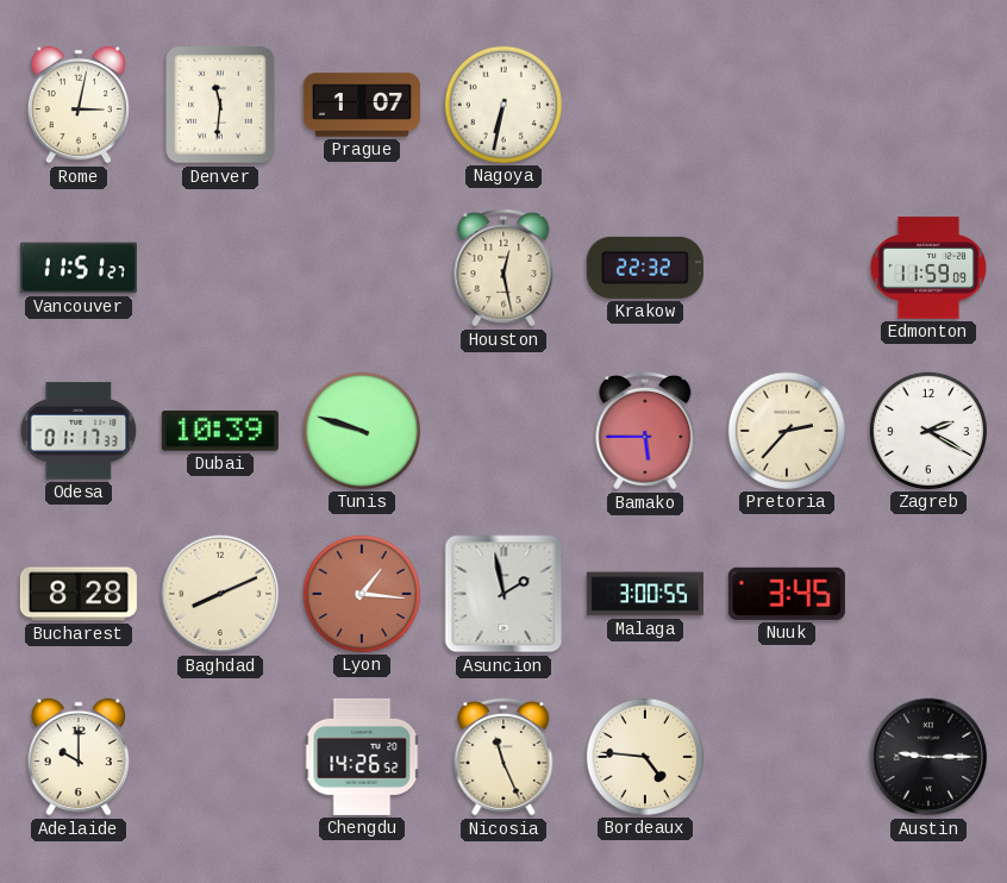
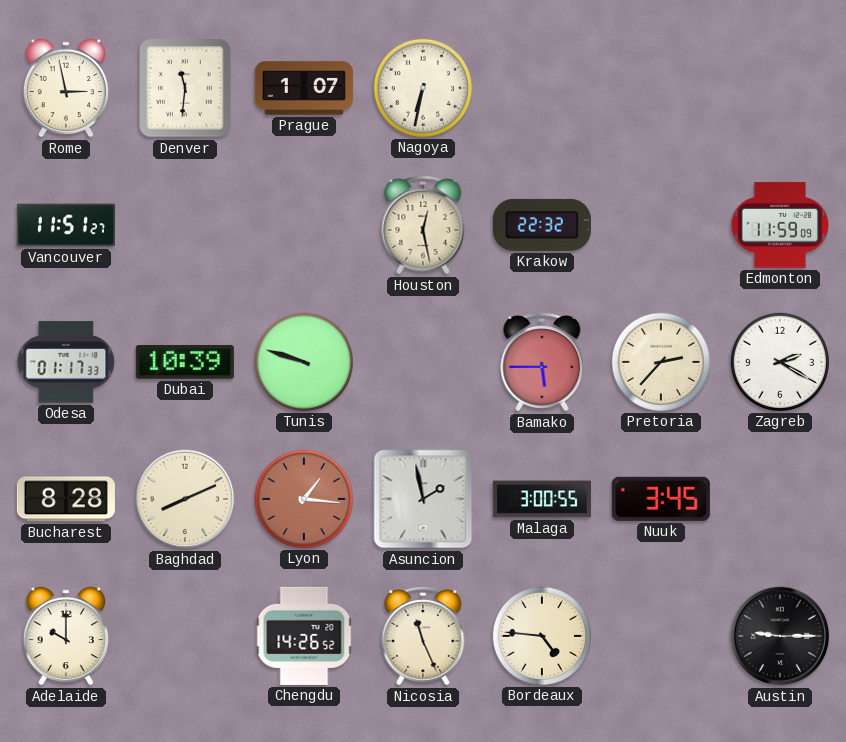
Rome: 3:02 -> 2:58 (65, 88)
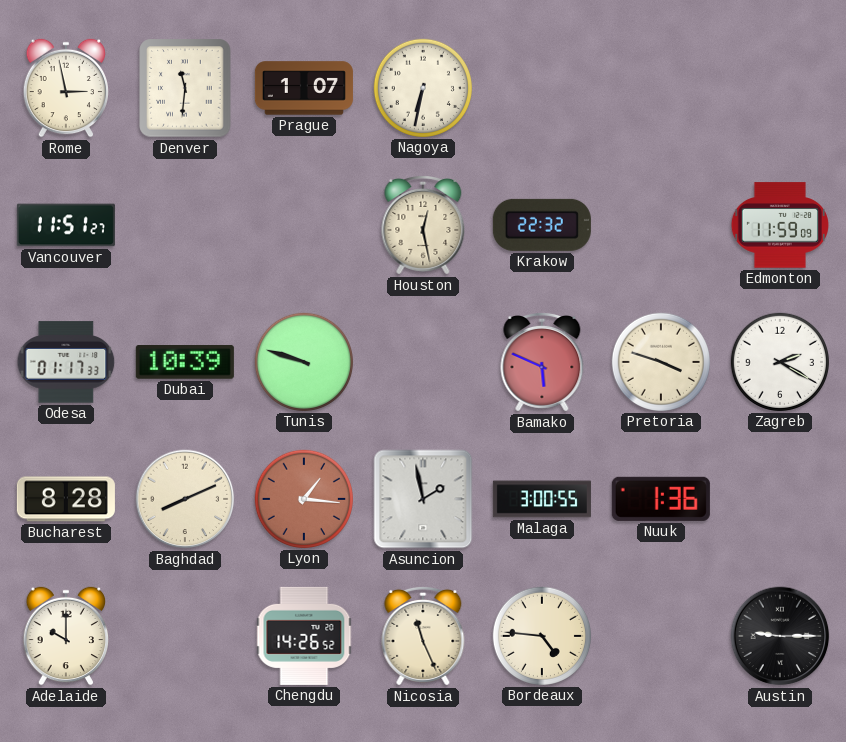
Bamako: 5:45 -> 5:49 (542, 362)
Pretoria: 2:37 -> 3:48 (661, 362)
Nuuk: 3:45 -> 1:36 (661, 499)
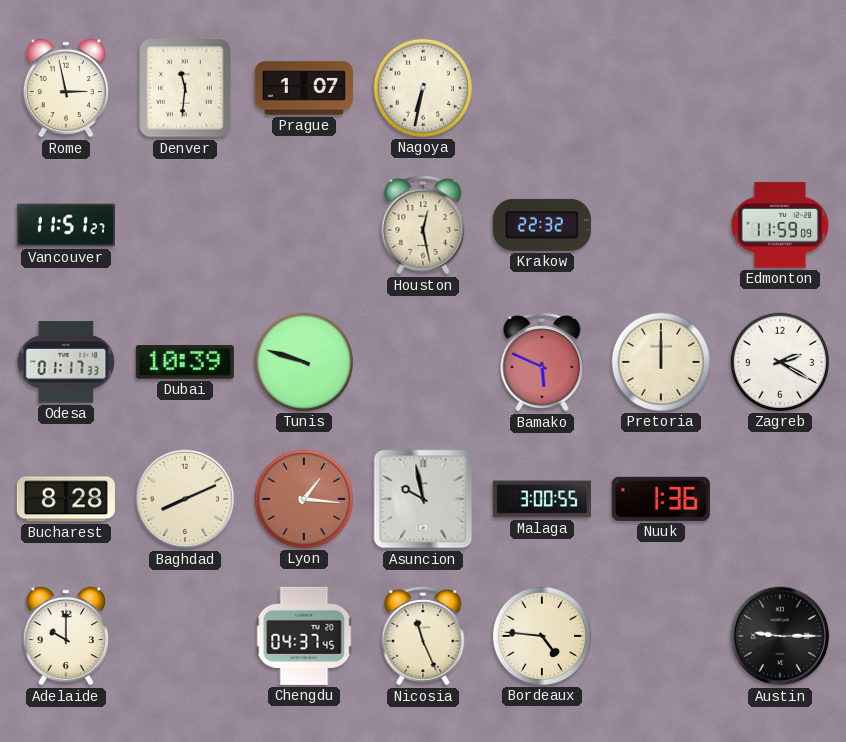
Pretoria: 3:48 -> 12:00 (661, 362)
Asuncion: 1:58 -> 9:58 (423, 499)
Chengdu: 14:26 -> 04:37 (304, 636)
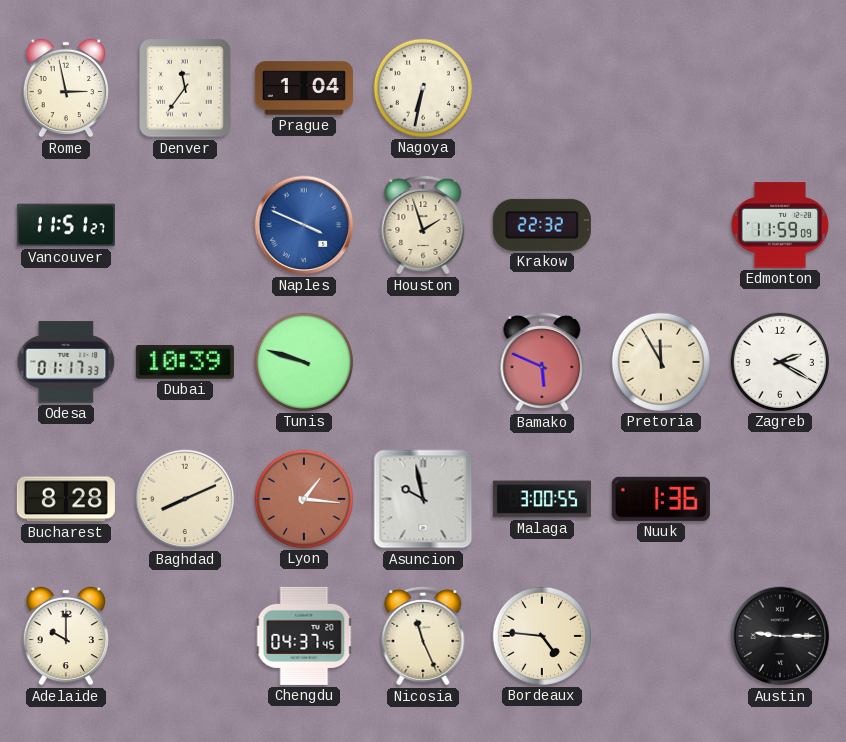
Denver: 11:31 -> 11:36 (185, 88)
Prague: 1:07 -> 1:04 (304, 88)
Naples: none -> 3:49 (304, 225)
Houston: 12:28 -> 1:57 (423, 225)
Pretoria: 12:00 -> 11:55 (661, 362)
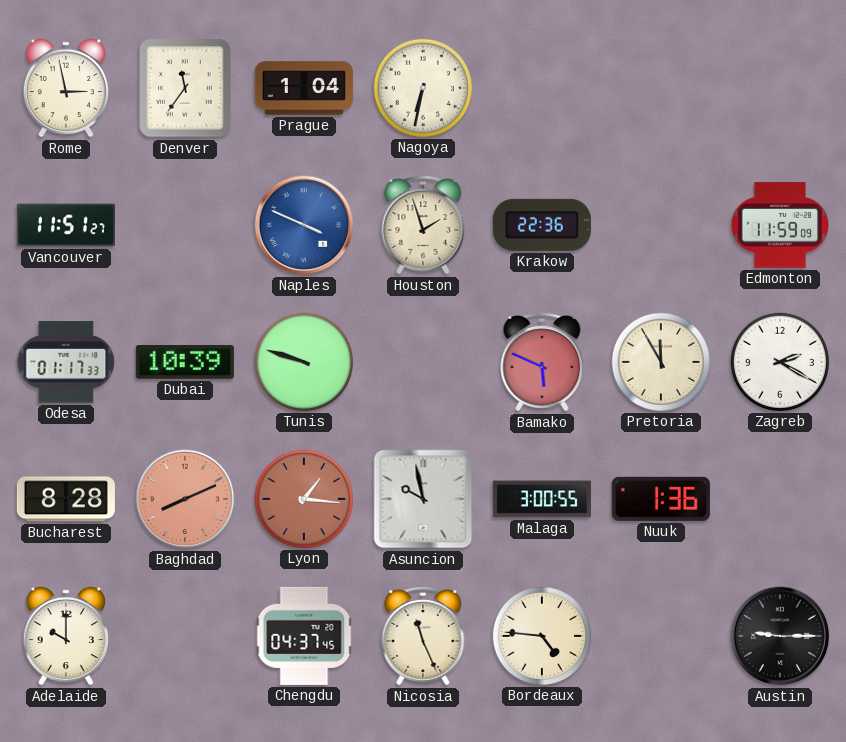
Krakow: 22:32 -> 22:36 (542, 225)
Baghdad dial: cream -> salmon (185, 499)
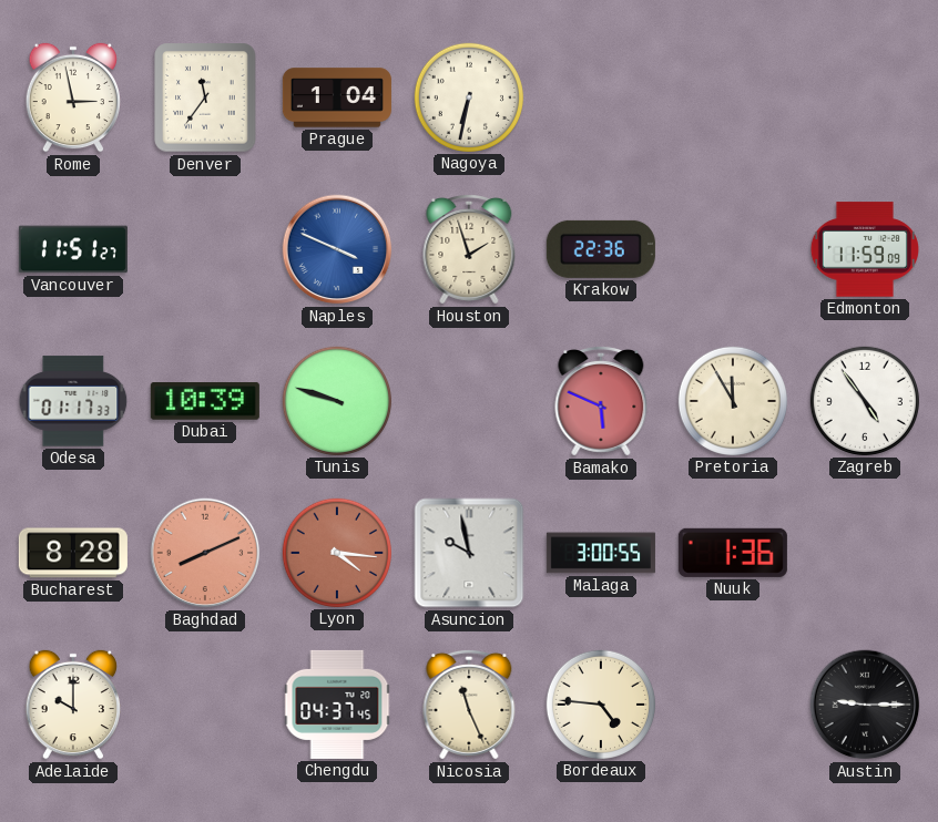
Zagreb: 2:20 -> 4:54 (865, 401)
Lyon: 1:16 -> 4:16 (337, 553)
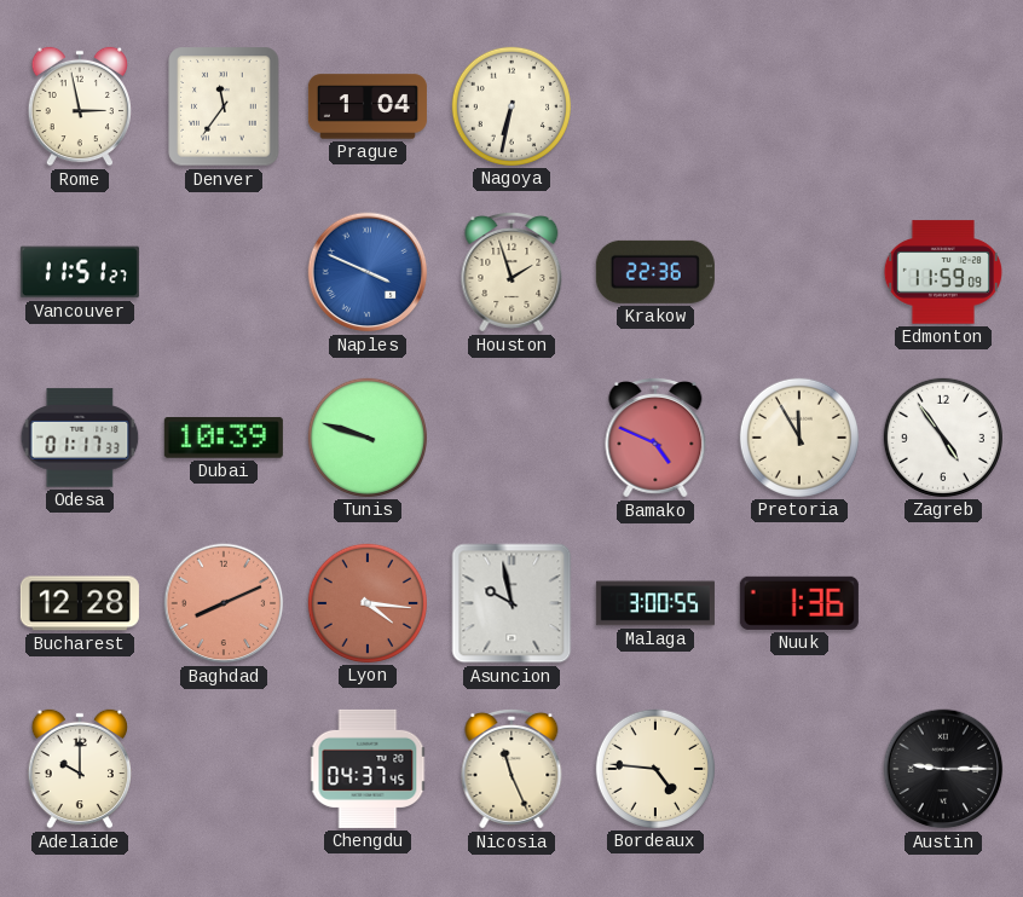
Bamako: 5:49 -> 4:49 (655, 438)
Bucharest: 8:28 -> 12:28 (80, 603)
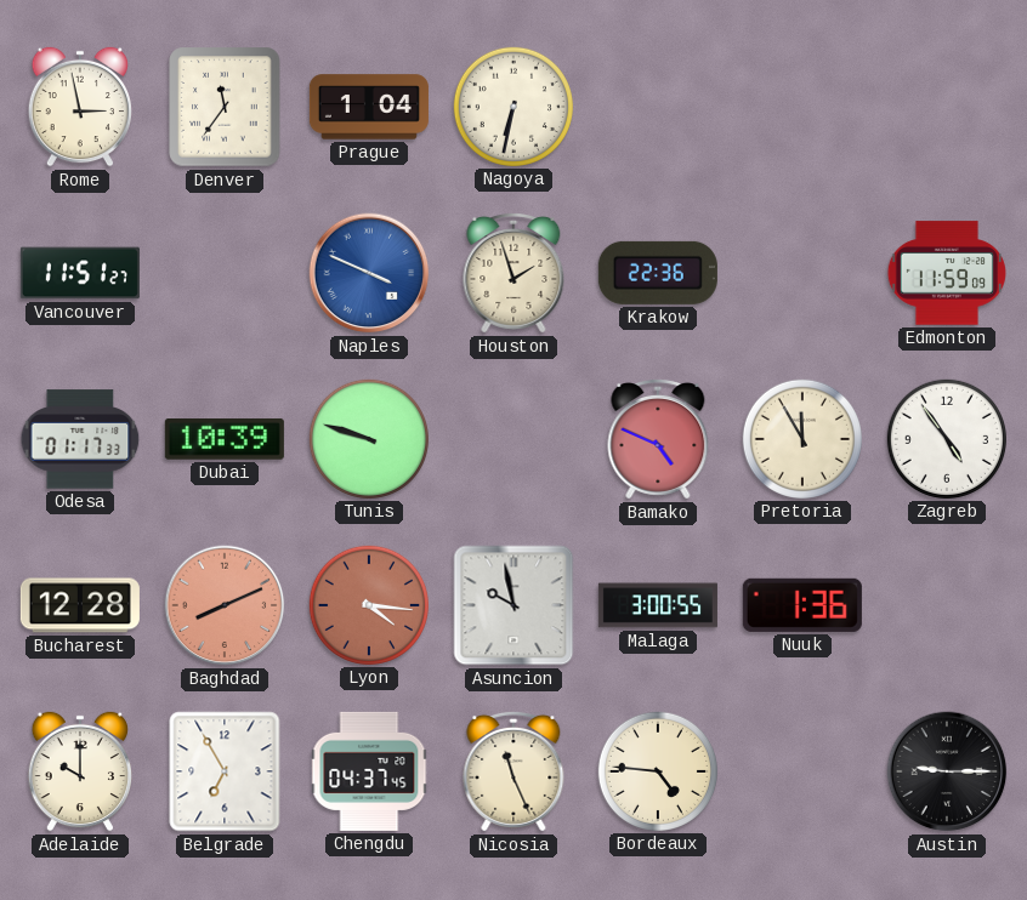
Belgrade: none -> 6:55 (225, 771)
